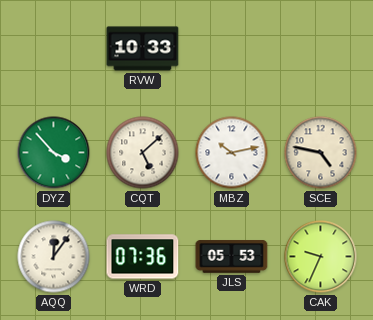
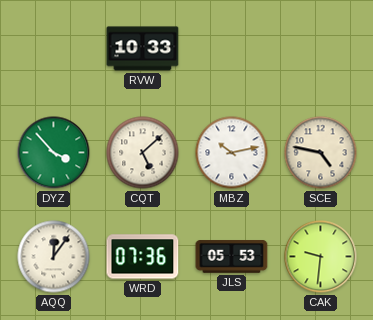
CAK: 9:34 -> 9:31 (321, 257)
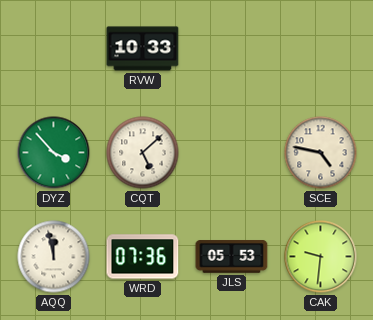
MBZ: 10:13 -> none (232, 153)
AQQ: 12:06 -> 11:58 (54, 257)
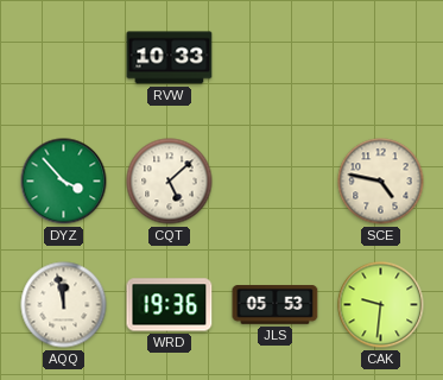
WRD: 07:36 -> 19:36 (170, 305)
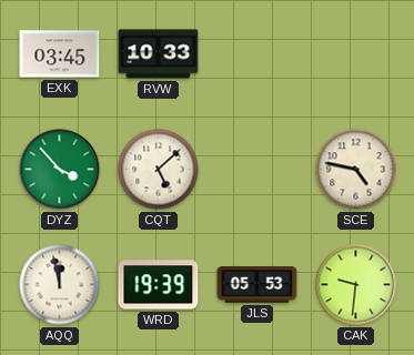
EXK: none -> 03:45 (60, 54)
WRD: 19:36 -> 19:39 (159, 285)
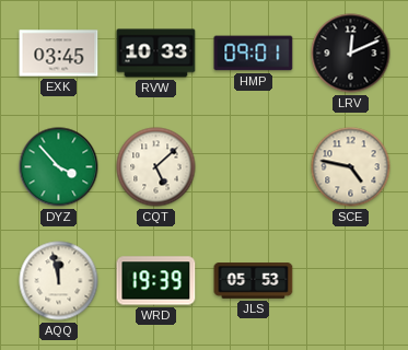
HMP: none -> 09:01 (254, 54)
LRV: none -> 12:11 (351, 54)
CAK: 9:31 -> none (356, 285)
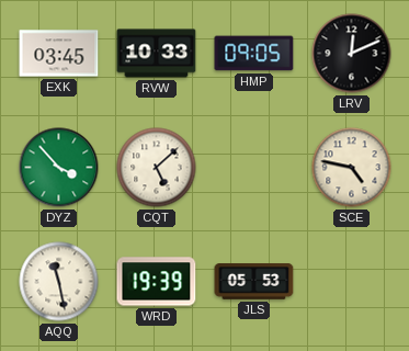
HMP: 09:01 -> 09:05 (254, 54)
AQQ: 11:58 -> 11:28 (59, 282)
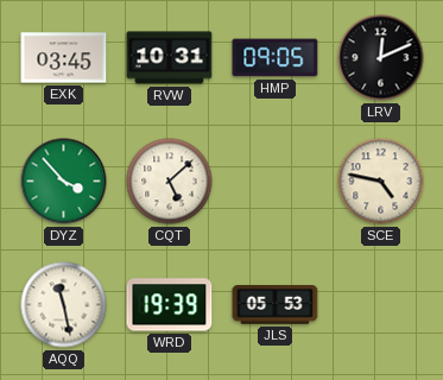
RVW: 10:33 -> 10:31 (170, 58)
